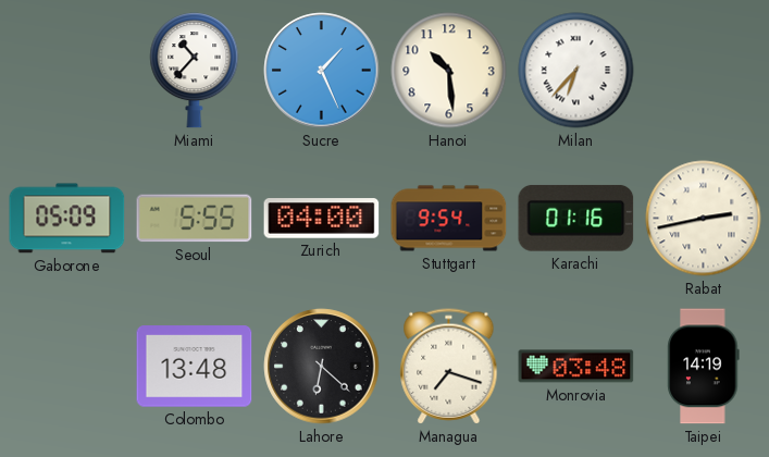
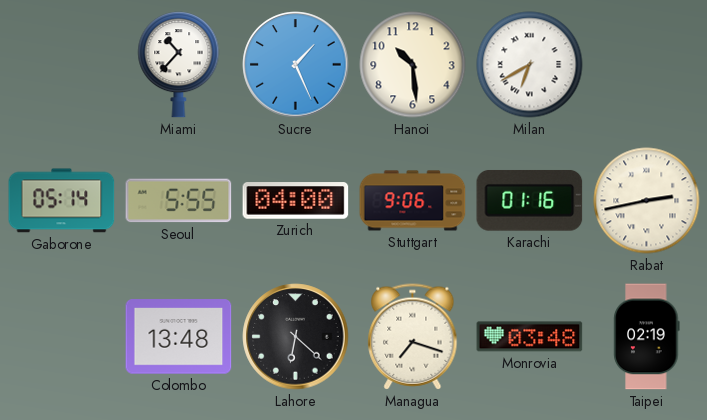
Milan: 6:37 -> 6:40 (530, 65)
Gaborone: 05:09 -> 05:14 (62, 201)
Stuttgart: 9:54 -> 9:06 (413, 201)
Taipei: 14:19 -> 02:19 (647, 337)
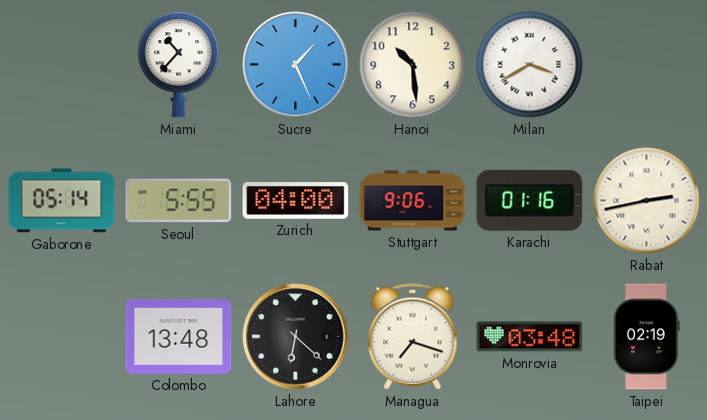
Milan: 6:40 -> 3:40 (530, 65)
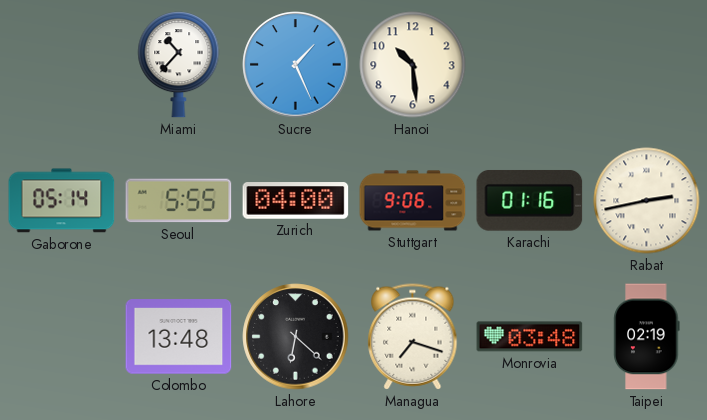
Milan: 3:40 -> none (530, 65)
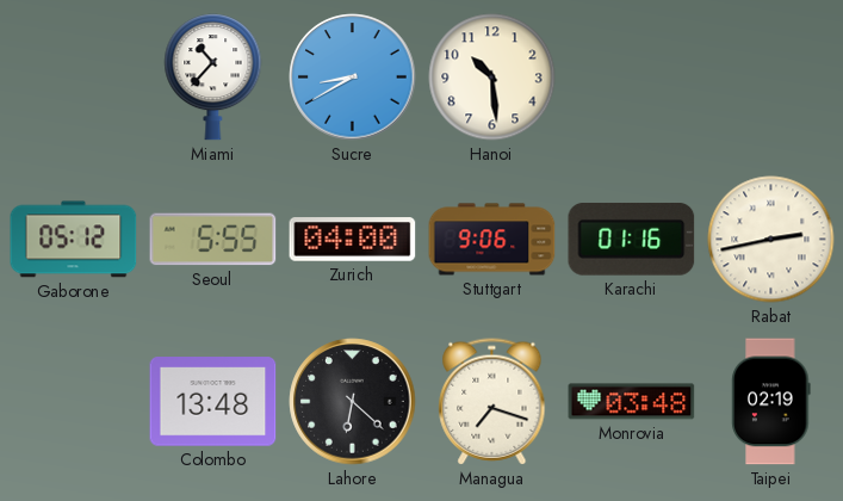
Sucre: 1:26 -> 8:40 (353, 78)
Gaborone: 05:14 -> 05:12 (74, 240)
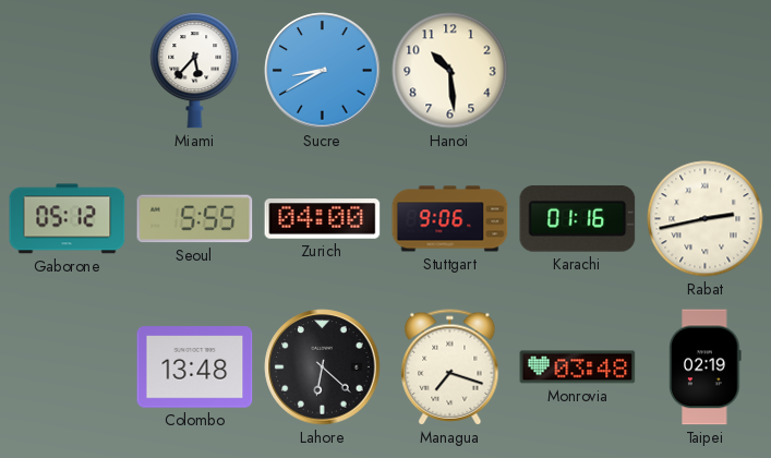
Miami: 10:37 -> 5:37 (195, 71)
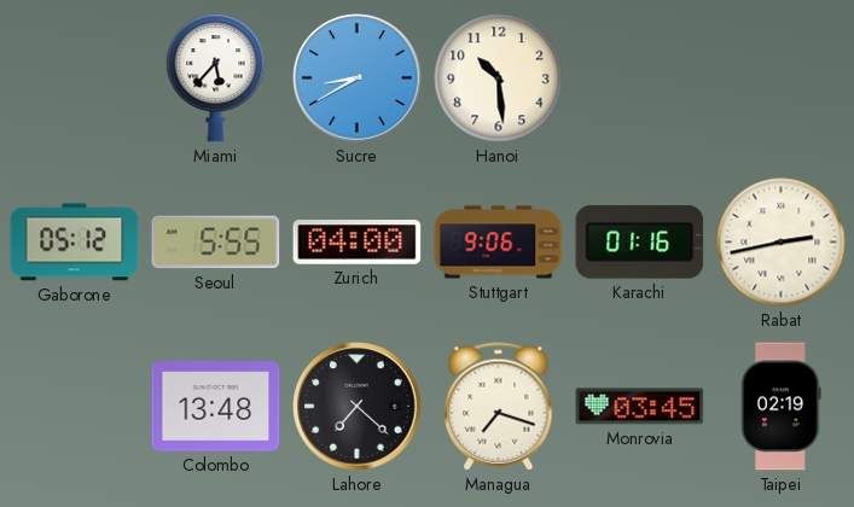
Lahore: 6:22 -> 7:22 (358, 407)
Monrovia: 03:48 -> 03:45 (640, 407)
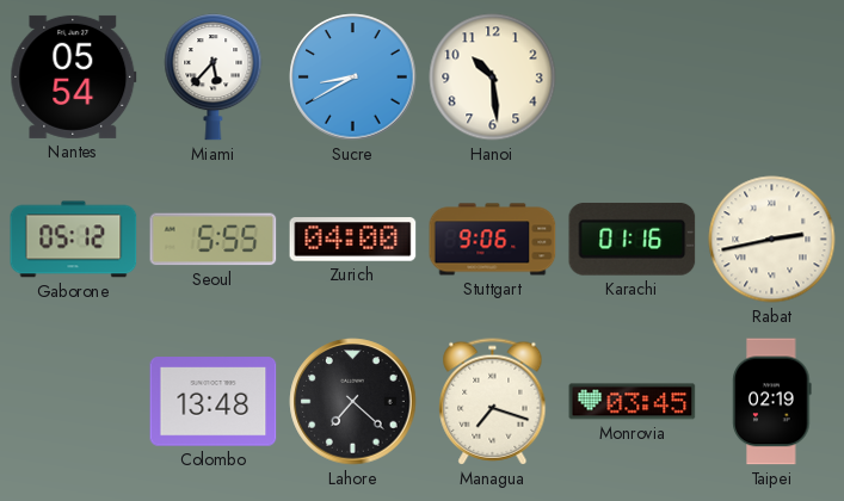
Nantes: none -> 05:54 (74, 76)
